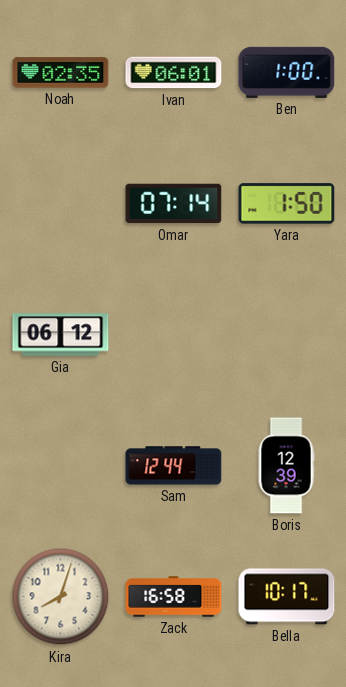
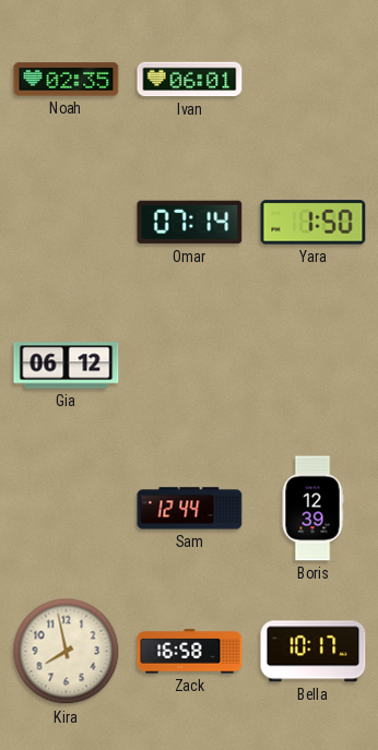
Ben: 1:00 -> none (287, 72)
Kira: 8:03 -> 7:58 (67, 652)
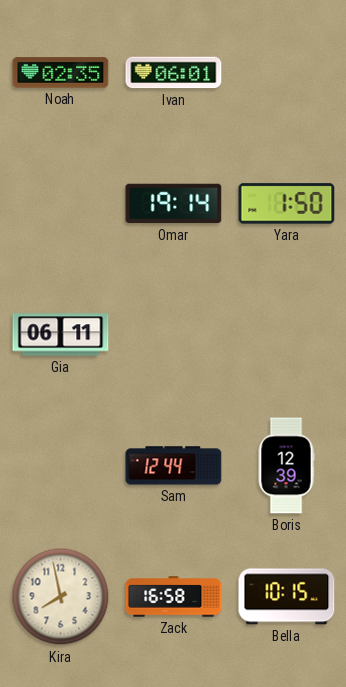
Omar: 07:14 -> 19:14 (174, 204)
Gia: 06:12 -> 06:11 (61, 335)
Bella: 10:17 -> 10:15 (287, 597)
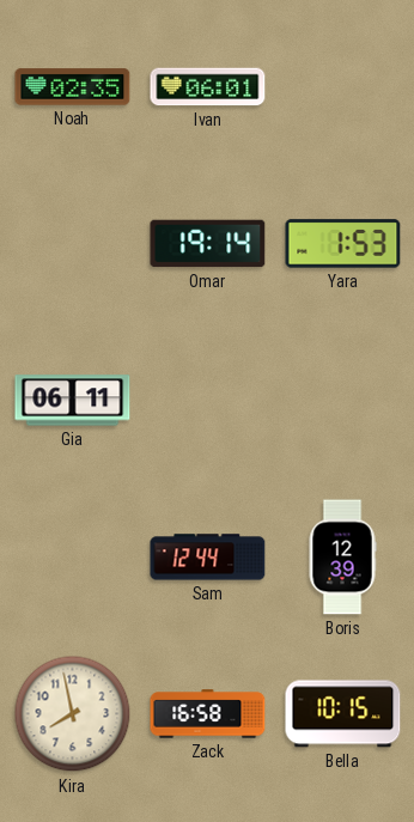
Yara: 1:50 -> 1:53 (343, 244)
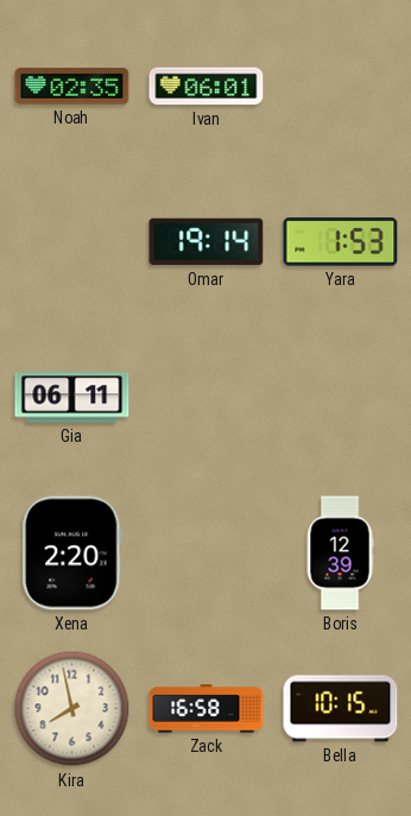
Xena: none -> 2:20 (72, 554)
Sam: 12:44 -> none (208, 558)
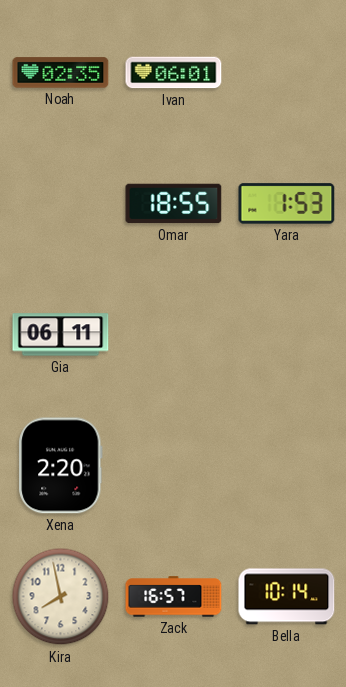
Omar: 19:14 -> 18:55 (174, 204)
Boris: 12:39 -> none (340, 554)
Zack: 16:58 -> 16:57 (174, 597)
Bella: 10:15 -> 10:14 (287, 597)
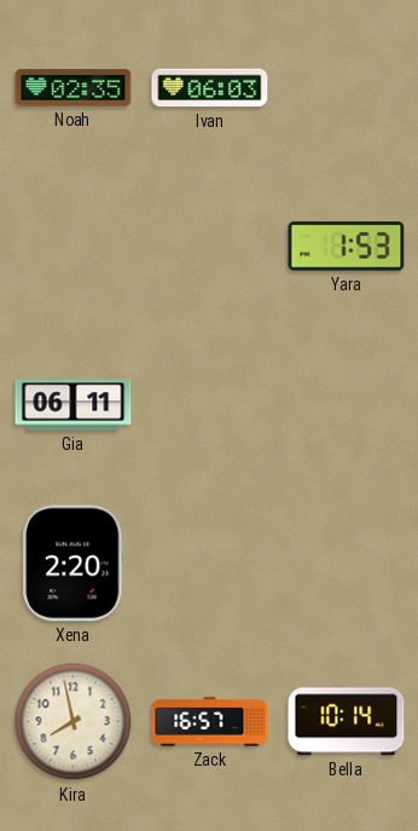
Ivan: 06:01 -> 06:03 (210, 88)
Omar: 18:55 -> none (174, 204)
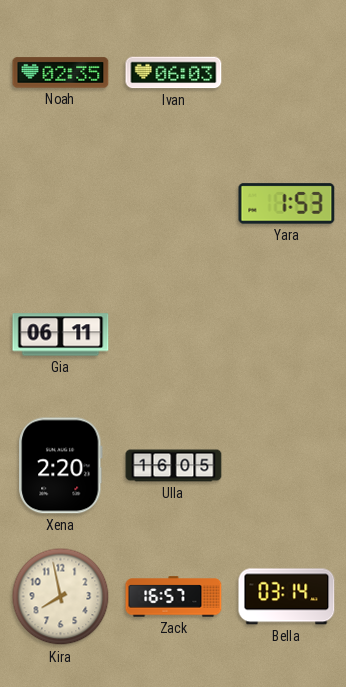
Ulla: none -> 16:05 (174, 466)
Bella: 10:14 -> 03:14 (287, 597)
